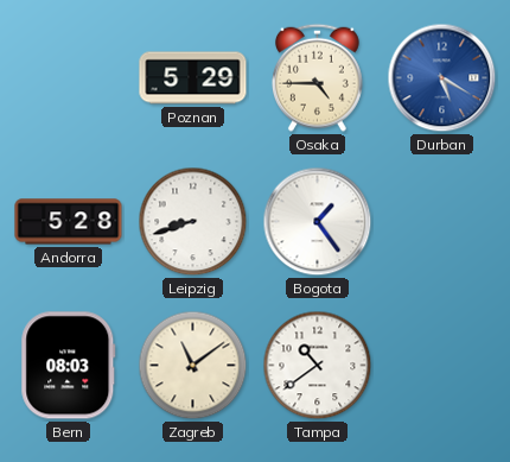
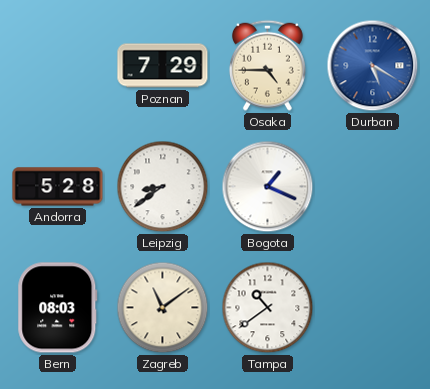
Poznan: 5:29 -> 7:29 (163, 66)
Leipzig: 8:42 -> 8:39 (163, 187)
Bogota: 1:24 -> 1:19 (268, 187)
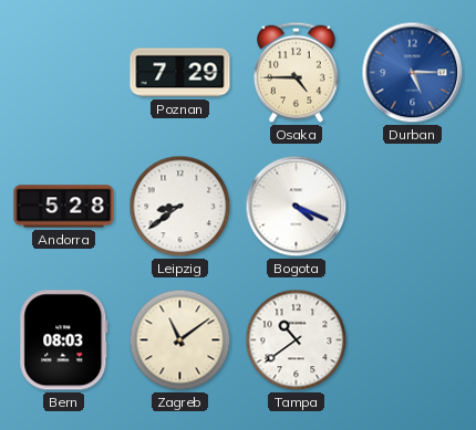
Durban: 5:20 -> 5:15 (413, 73)
Bogota: 1:19 -> 4:19 (297, 207)
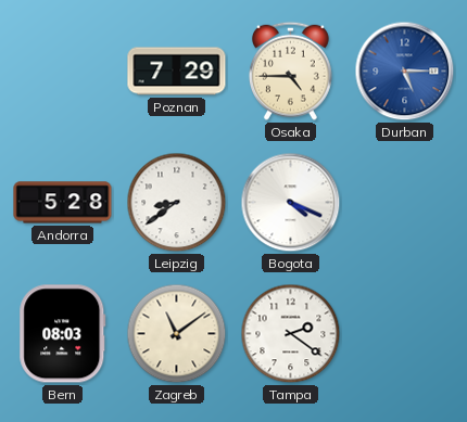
Tampa: 10:39 -> 2:21 (291, 334)
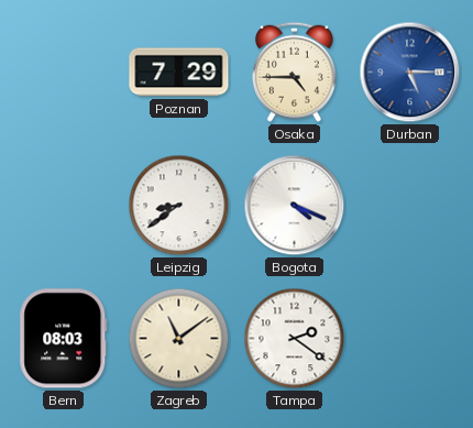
Andorra: 5:28 -> none (63, 203)
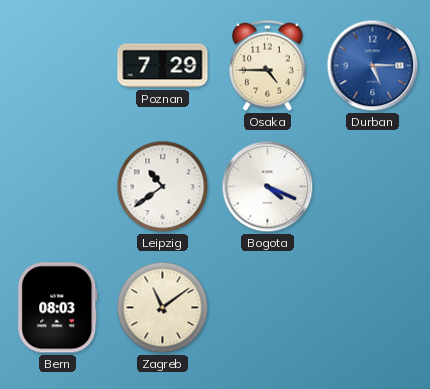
Leipzig: 8:39 -> 10:39 (163, 187)
Tampa: 2:21 -> none (295, 339)
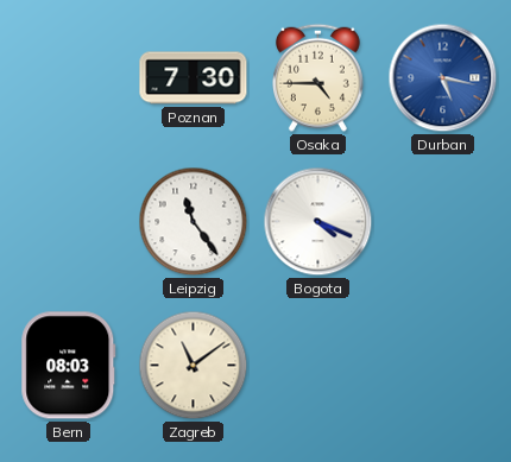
Poznan: 7:29 -> 7:30 (194, 78)
Durban: 5:15 -> 5:17 (443, 78)
Leipzig: 10:39 -> 11:24 (194, 222)
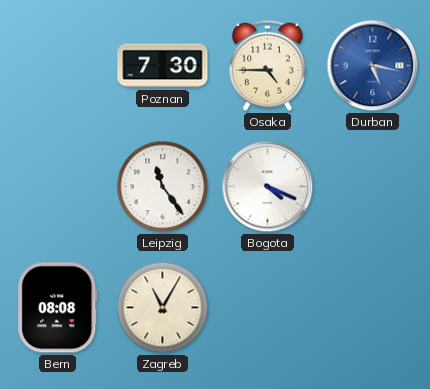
Bern: 08:03 -> 08:08 (58, 308)
Zagreb: 11:09 -> 11:05 (163, 308)
